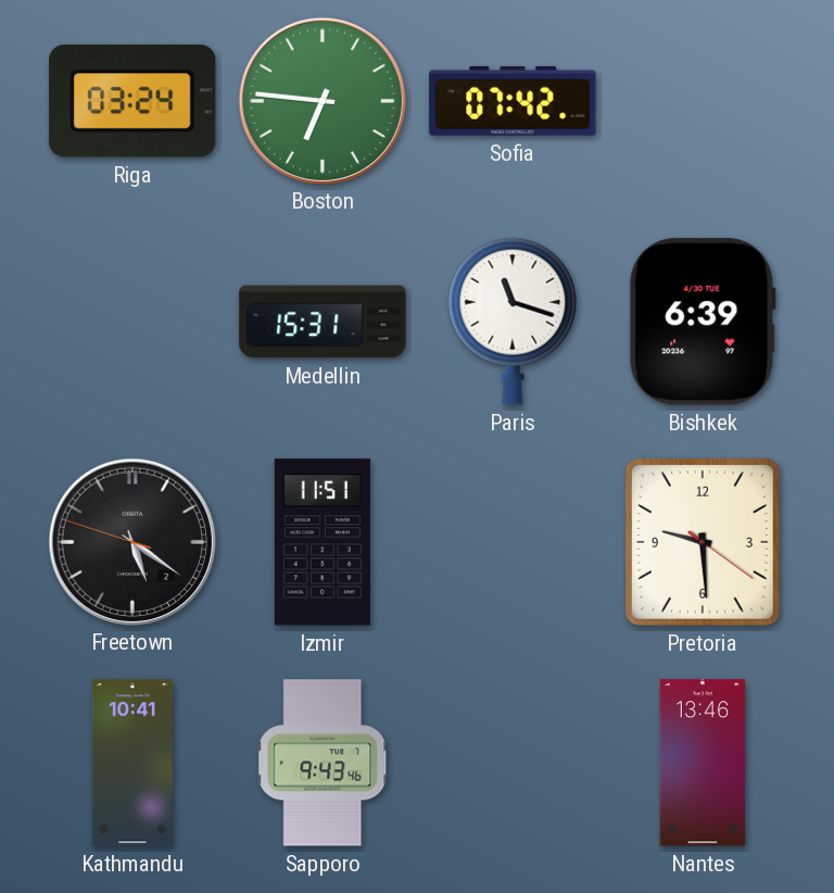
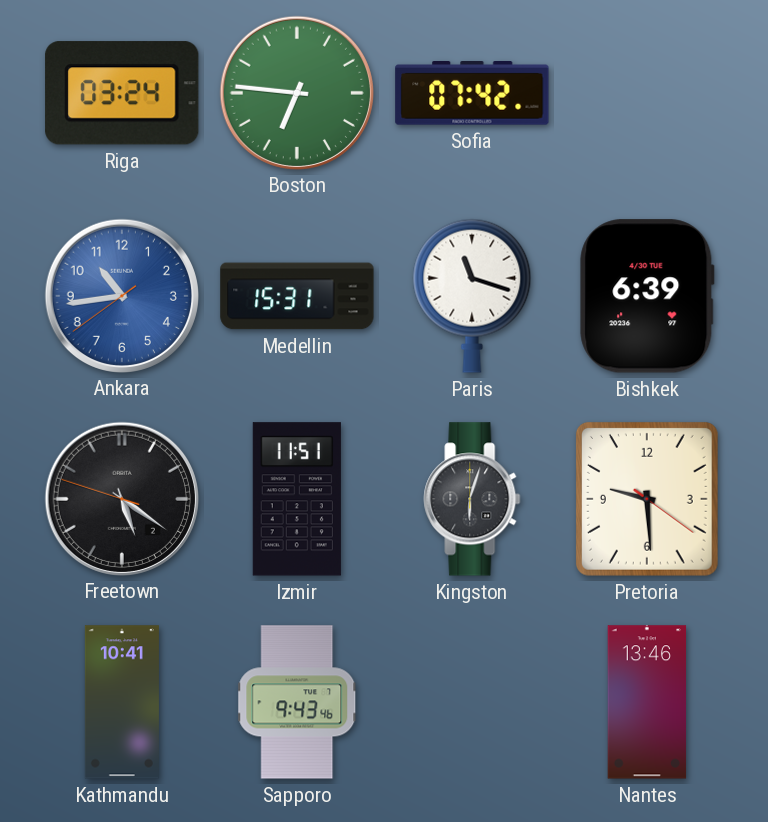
Ankara: none -> 10:43 (121, 295)
Kingston: none -> 6:03 (472, 499)
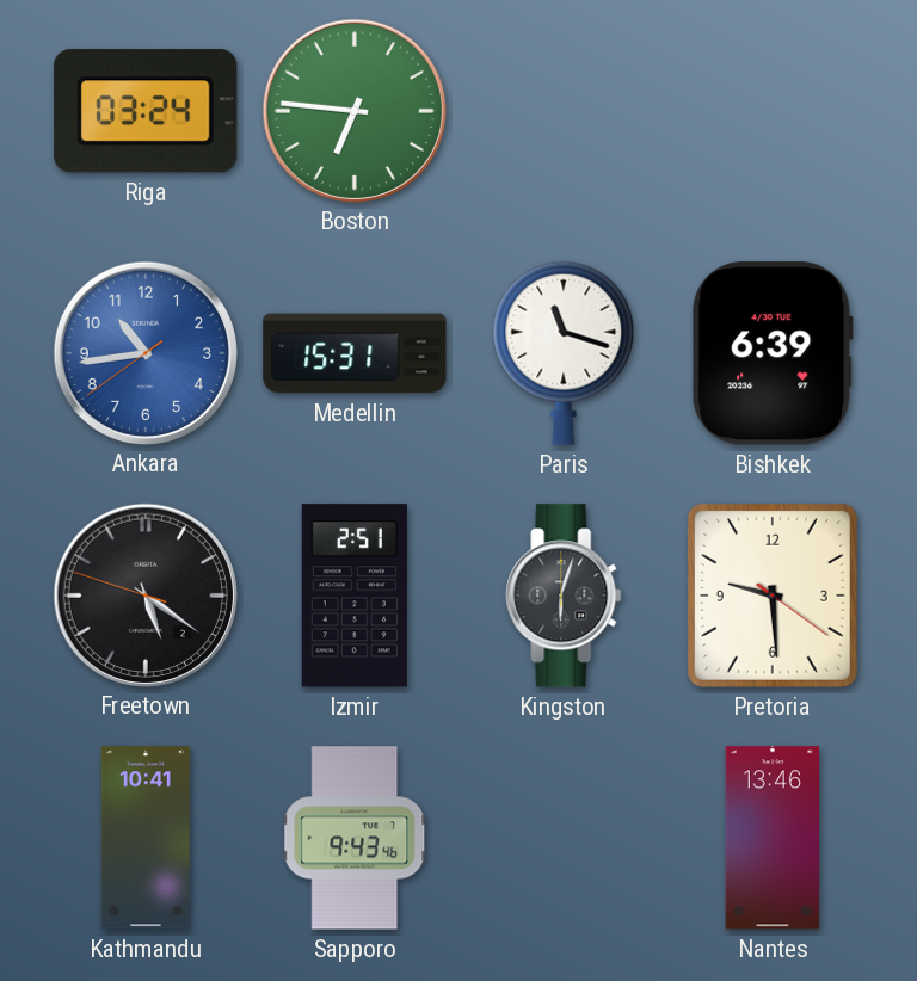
Sofia: 07:42 -> none (472, 94)
Izmir: 11:51 -> 2:51 (355, 596)
